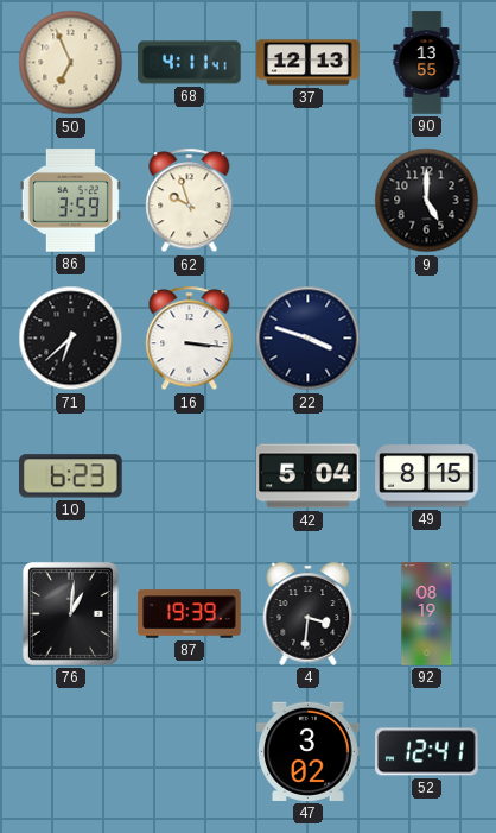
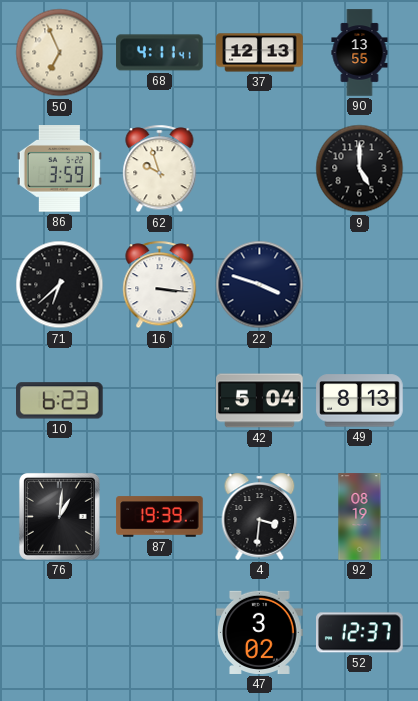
49: 8:15 -> 8:13 (360, 401)
52: 12:41 -> 12:37 (360, 633)
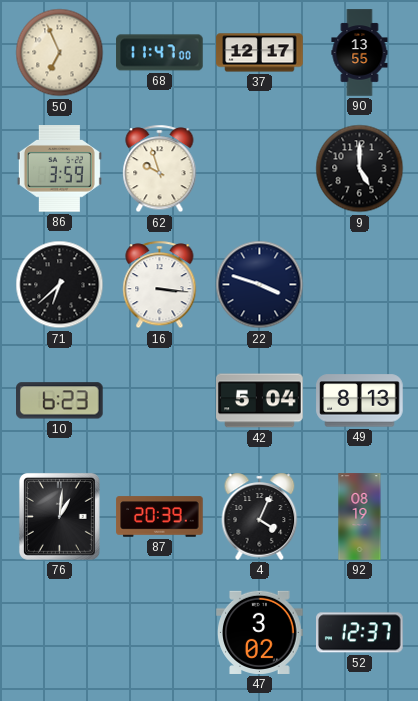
68: 4:11 -> 11:47 (160, 53)
37: 12:13 -> 12:17 (260, 53)
87: 19:39 -> 20:39 (160, 517)
4: 3:31 -> 4:04 (260, 516)
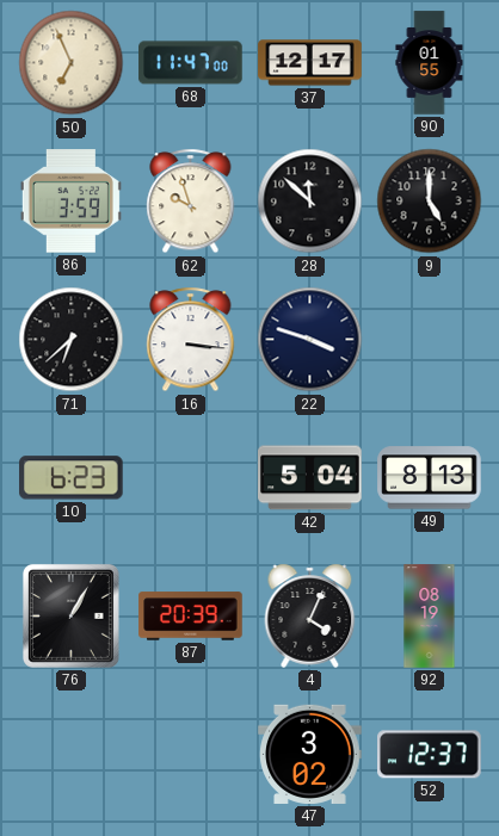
90: 13:55 -> 01:55 (430, 63)
28: none -> 11:52 (310, 202)
76: 1:01 -> 1:05 (70, 615)
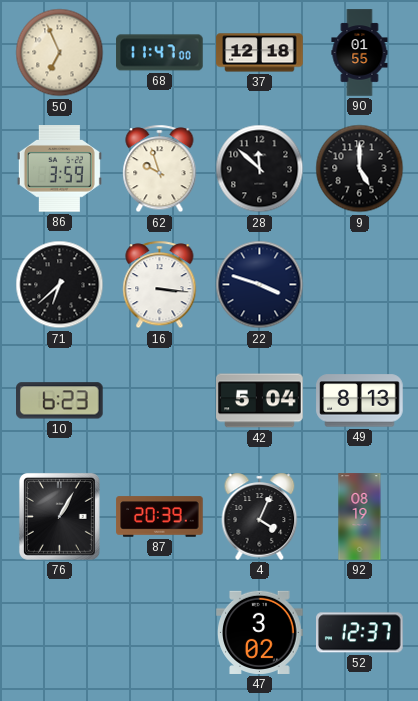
37: 12:17 -> 12:18 (260, 53)
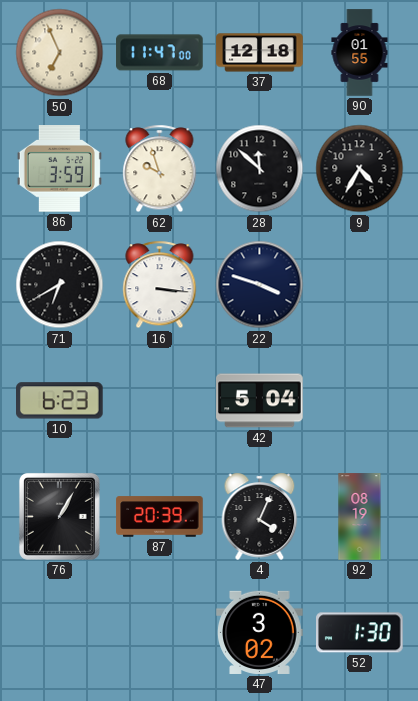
9: 5:00 -> 4:35 (360, 169)
71: 6:38 -> 6:40 (60, 285)
49: 8:13 -> none (360, 401)
52: 12:37 -> 1:30 (360, 633)
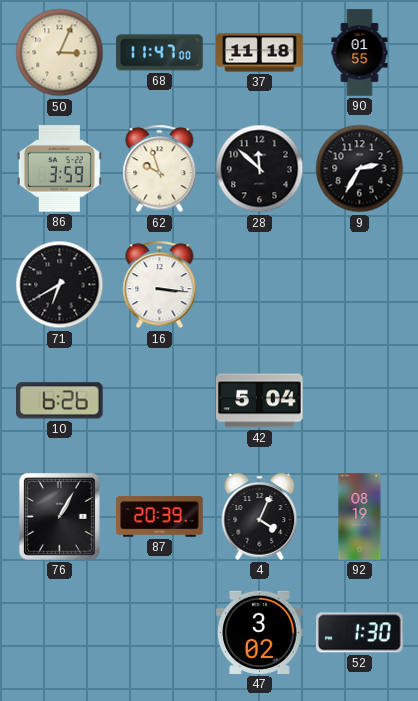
50: 6:56 -> 3:04 (60, 53)
37: 12:18 -> 11:18 (260, 53)
9: 4:35 -> 2:35 (360, 169)
22: 3:48 -> none (260, 285)
10: 6:23 -> 6:26 (60, 401)
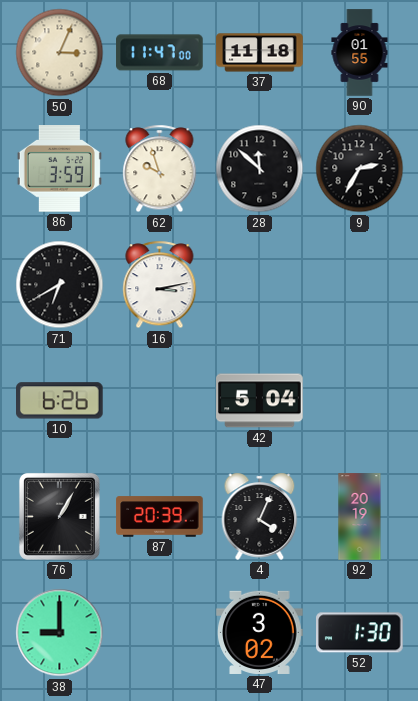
16: 3:16 -> 3:13 (160, 285)
92: 08:19 -> 20:19 (360, 517)
38: none -> 9:00 (60, 633)
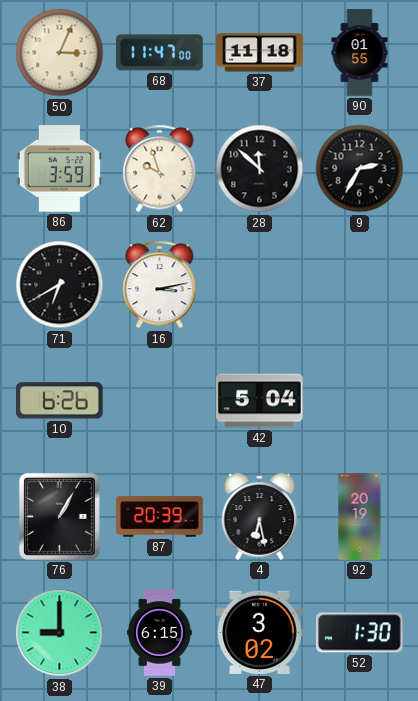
4: 4:04 -> 6:28 (260, 516)
39: none -> 6:15 (160, 633)
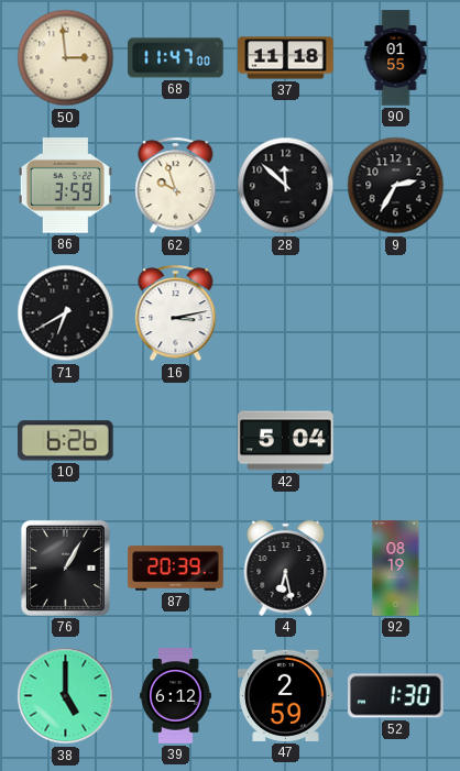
50: 3:04 -> 2:59 (66, 58)
92: 20:19 -> 08:19 (396, 569)
38: 9:00 -> 5:00 (66, 696)
39: 6:15 -> 6:12 (176, 696)
47: 3:02 -> 2:59 (286, 695)
